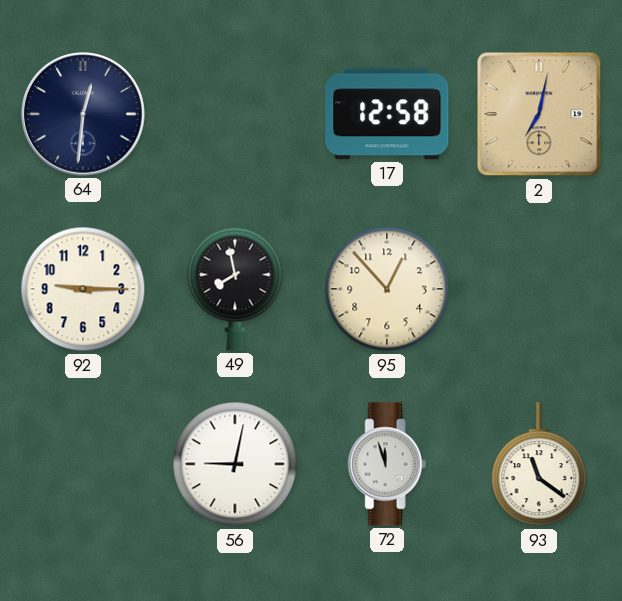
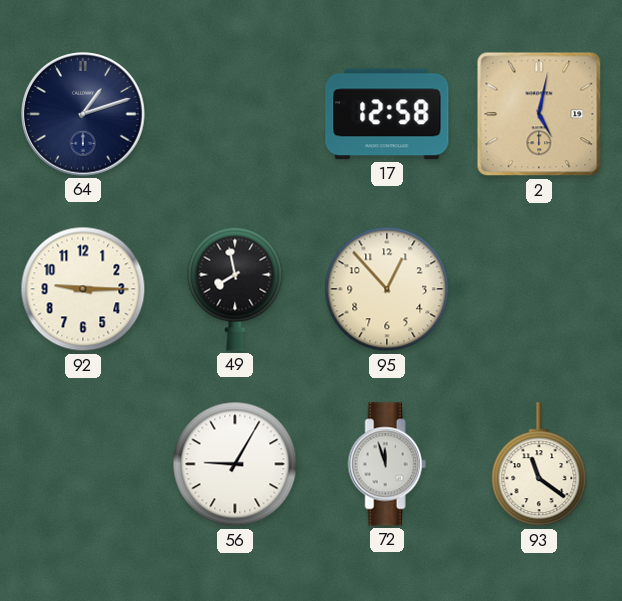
64: 12:31 -> 1:12 (84, 115)
2: 7:02 -> 5:02 (539, 114)
56: 9:02 -> 9:05 (235, 464)
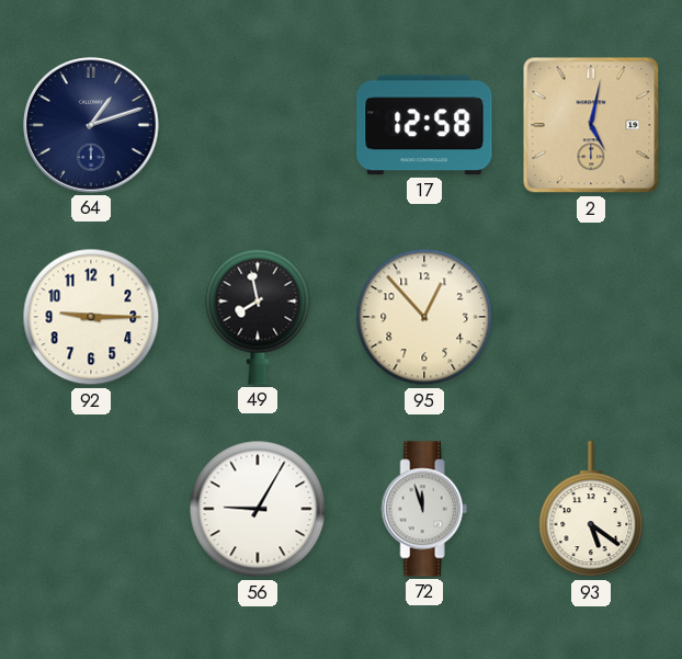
93: 11:21 -> 5:21 (591, 510)
